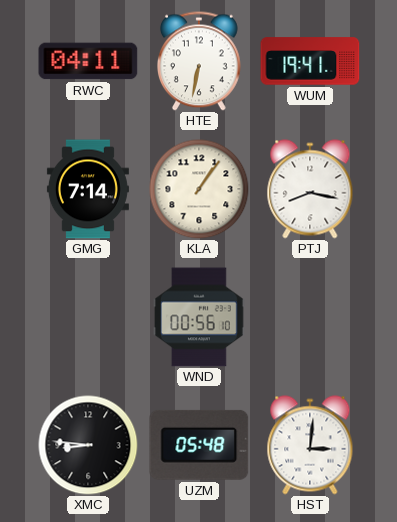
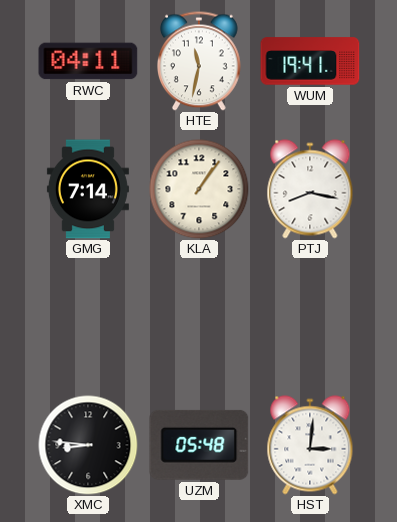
HTE: 6:32 -> 11:32 (200, 61)
WND: 00:56 -> none (199, 317)
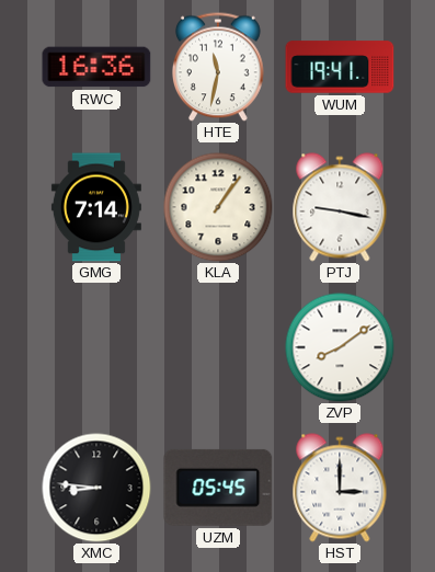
RWC: 04:11 -> 16:36 (96, 67)
PTJ: 8:17 -> 9:17 (340, 207)
ZVP: none -> 8:09 (340, 347)
UZM: 05:48 -> 05:45 (218, 488)
HST: 3:01 -> 3:00 (340, 488)
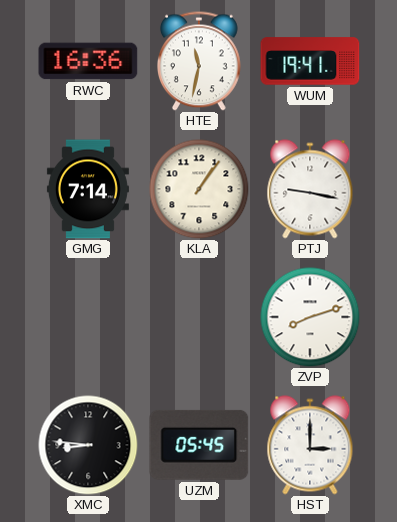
ZVP: 8:09 -> 8:12 (310, 317)
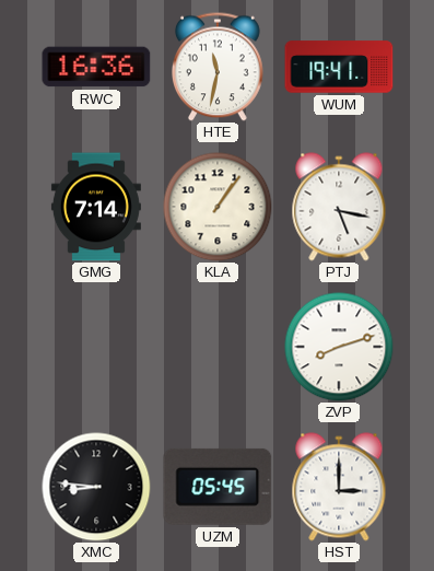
PTJ: 9:17 -> 5:17 (339, 207)
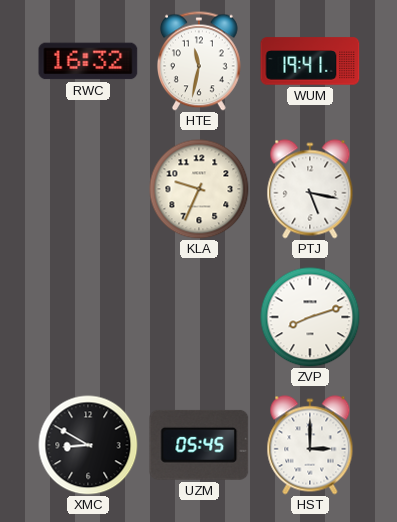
RWC: 16:36 -> 16:32 (88, 61)
GMG: 7:14 -> none (96, 207)
KLA: 1:06 -> 9:34 (199, 189)
XMC: 8:46 -> 8:50 (88, 445)
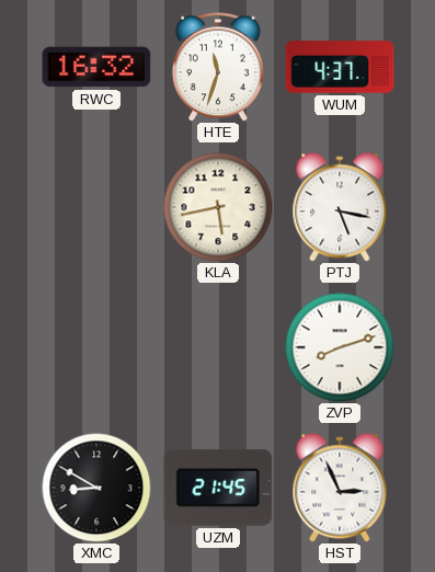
HTE: 11:32 -> 11:33 (219, 67)
WUM: 19:41 -> 4:37 (340, 67)
KLA: 9:34 -> 5:43 (218, 207)
UZM: 05:45 -> 21:45 (218, 488)
HST: 3:00 -> 2:56 (340, 488)
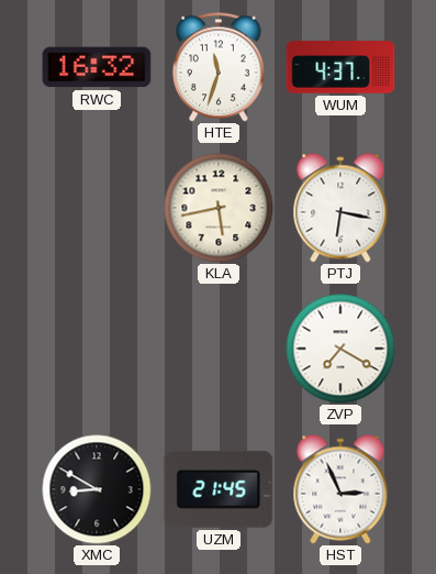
PTJ: 5:17 -> 6:17 (340, 208)
ZVP: 8:12 -> 7:20 (340, 349)
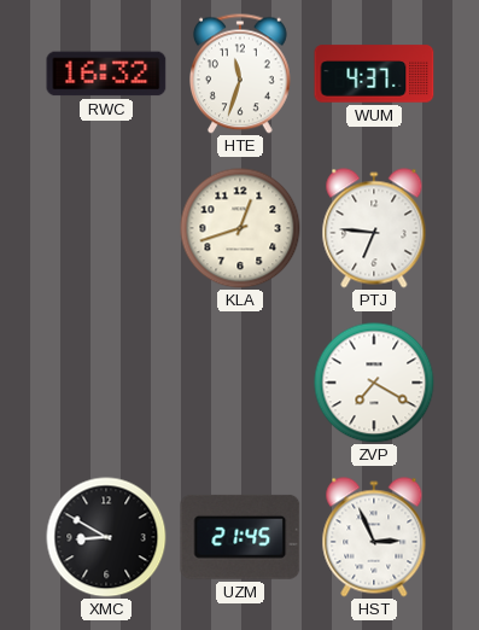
KLA: 5:43 -> 12:42 (240, 228)
PTJ: 6:17 -> 6:46 (374, 228)
